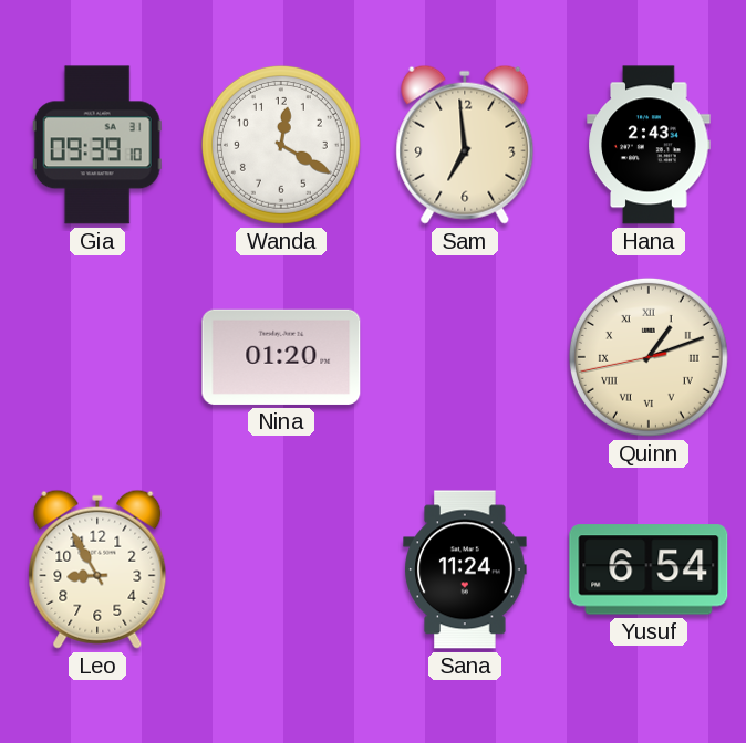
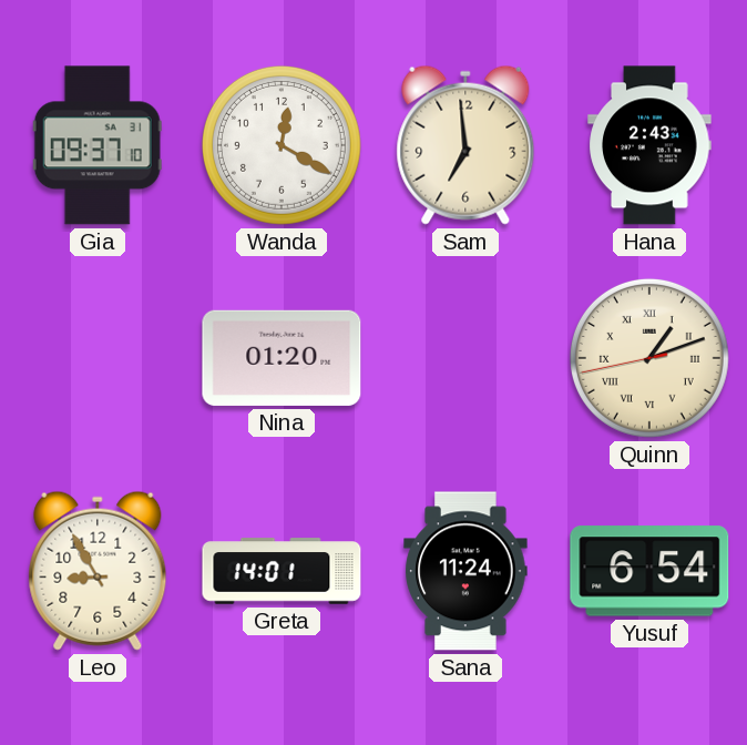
Gia: 09:39 -> 09:37 (98, 145)
Greta: none -> 14:01 (282, 571)
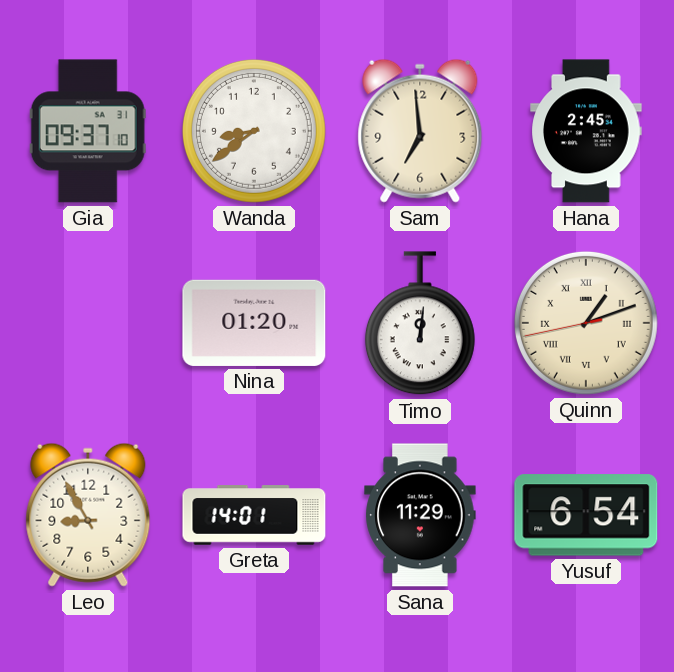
Wanda: 12:20 -> 8:39 (254, 131)
Hana: 2:43 -> 2:45 (586, 131)
Timo: none -> 12:01 (420, 324)
Sana: 11:24 -> 11:29 (420, 515)
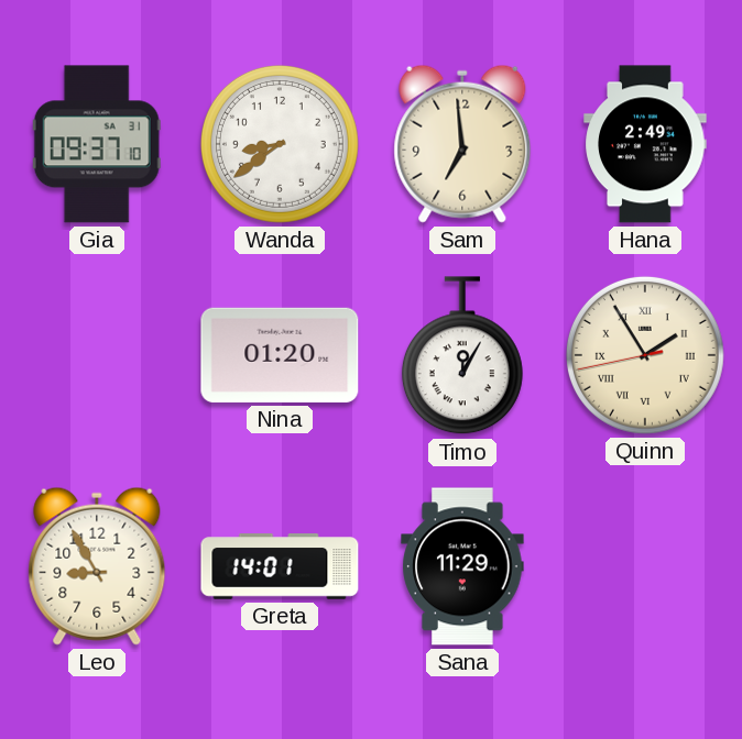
Hana: 2:45 -> 2:49 (645, 144)
Timo: 12:01 -> 12:05 (462, 356)
Quinn: 1:11 -> 1:54 (645, 355)
Yusuf: 6:54 -> none (586, 515)
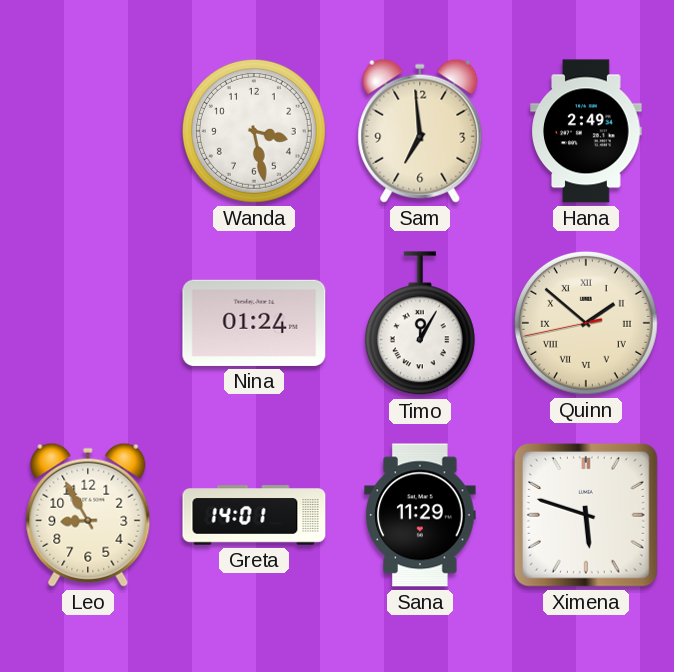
Gia: 09:37 -> none (97, 144)
Wanda: 8:39 -> 3:28 (254, 131)
Nina: 01:20 -> 01:24 (254, 323)
Quinn: 1:54 -> 1:51 (586, 323)
Ximena: none -> 5:48 (586, 515)
